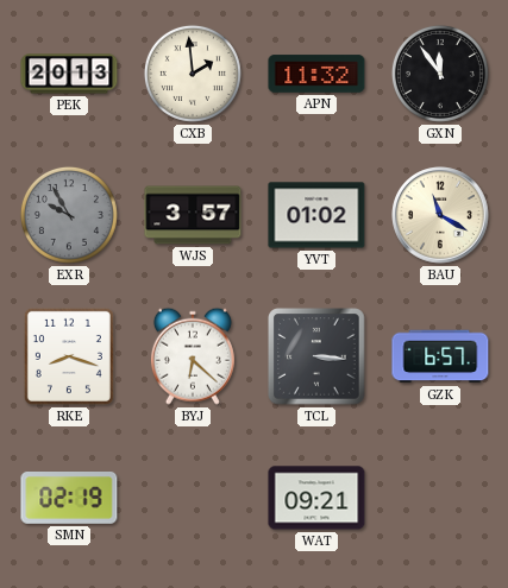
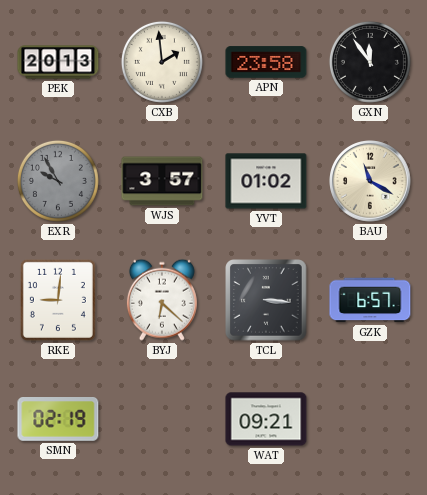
APN: 11:32 -> 23:58 (266, 62)
RKE: 8:18 -> 9:01 (58, 300)
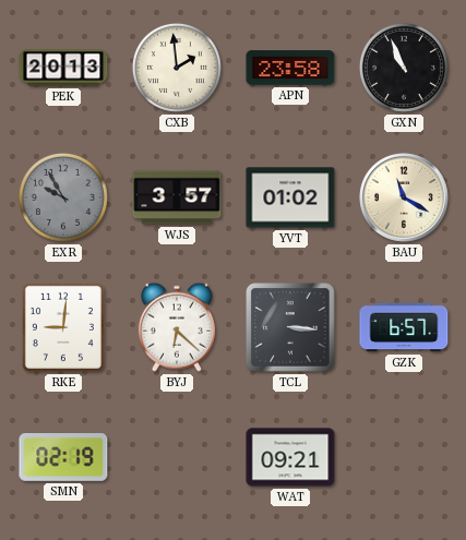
GXN: 11:54 -> 10:56 (404, 68)
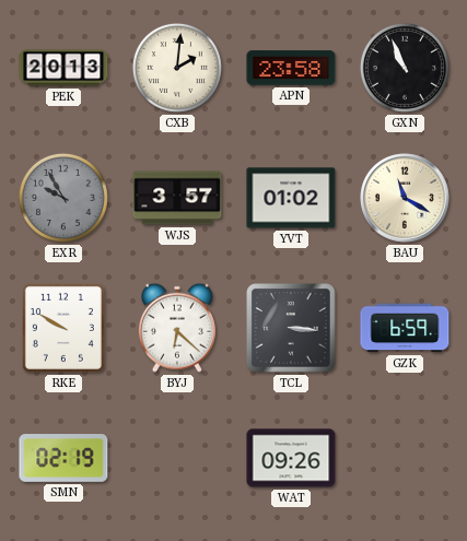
CXB: 1:59 -> 2:01 (177, 68)
RKE: 9:01 -> 9:50 (63, 328)
GZK: 6:57 -> 6:59 (405, 328)
WAT: 09:21 -> 09:26 (291, 458)
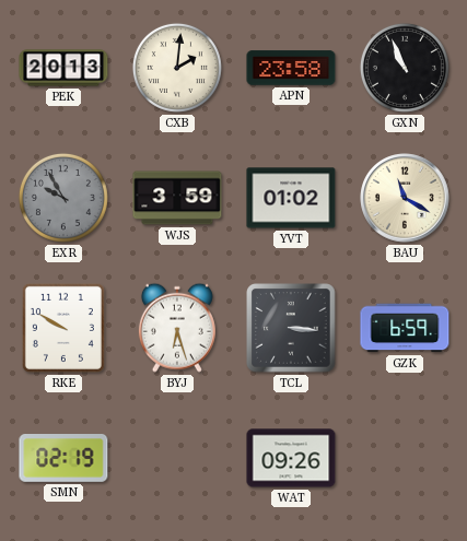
WJS: 3:57 -> 3:59 (177, 198)
BYJ: 6:22 -> 6:27 (177, 328)
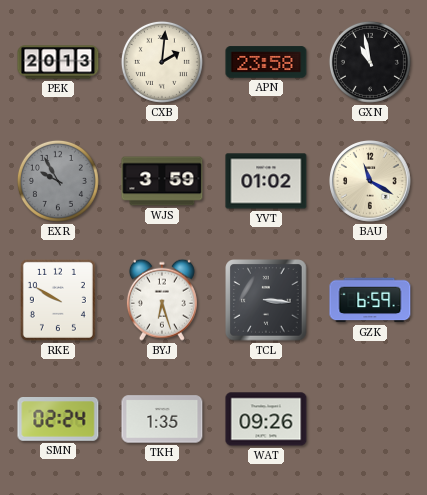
GXN: 10:56 -> 10:58 (370, 62)
SMN: 02:19 -> 02:24 (58, 420)
TKH: none -> 1:35 (162, 419)
